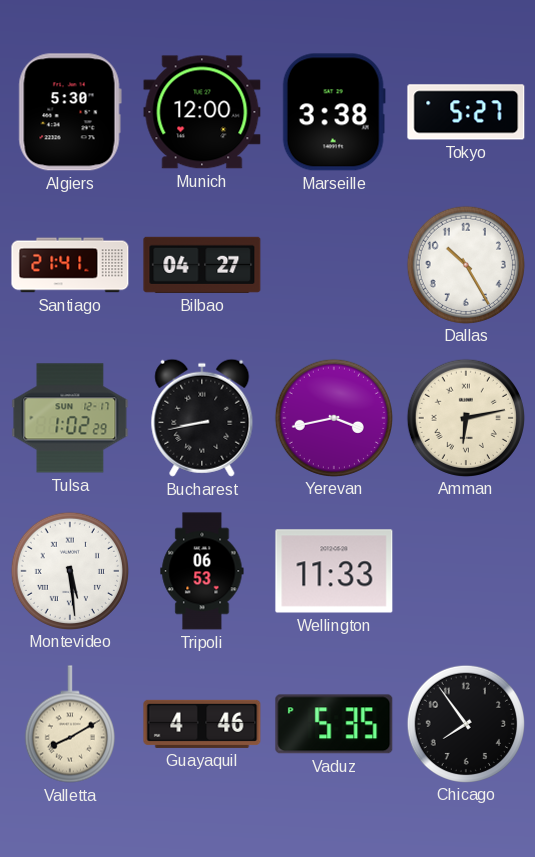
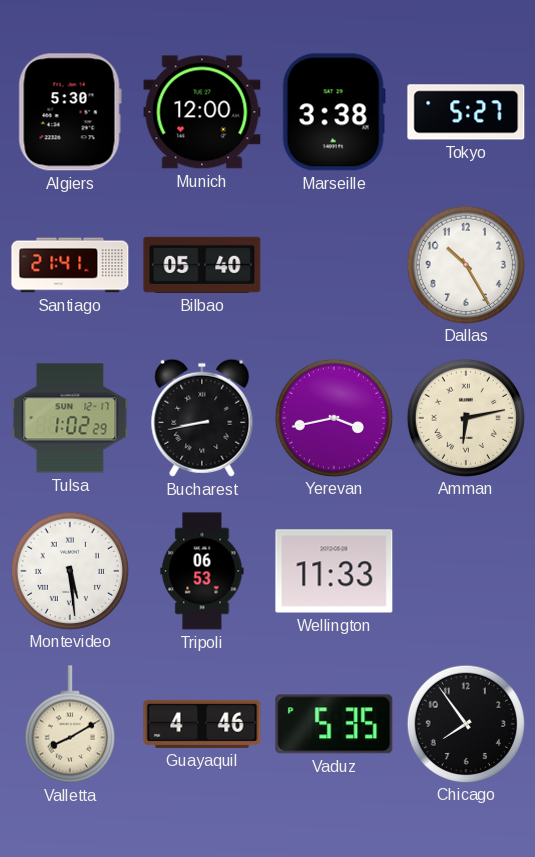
Bilbao: 04:27 -> 05:40 (202, 265)
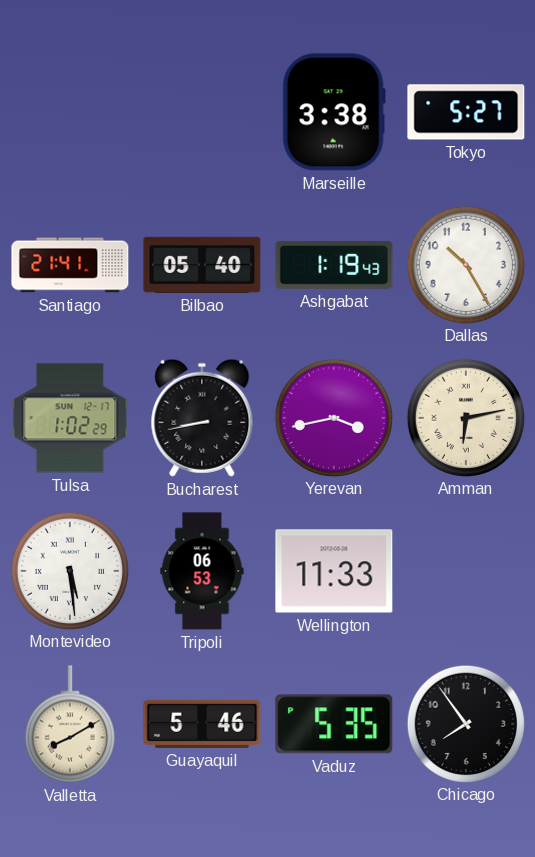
Algiers: 5:30 -> none (70, 112)
Munich: 12:00 -> none (202, 112)
Ashgabat: none -> 1:19 (334, 265)
Guayaquil: 4:46 -> 5:46 (202, 724)
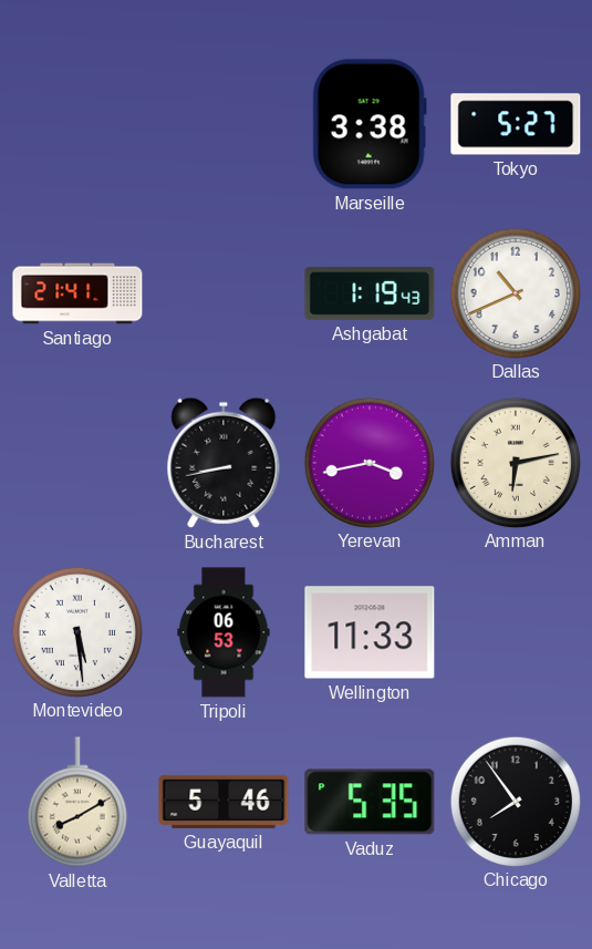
Bilbao: 05:40 -> none (202, 265)
Dallas: 10:25 -> 10:41 (515, 292)
Tulsa: 1:02 -> none (70, 418)
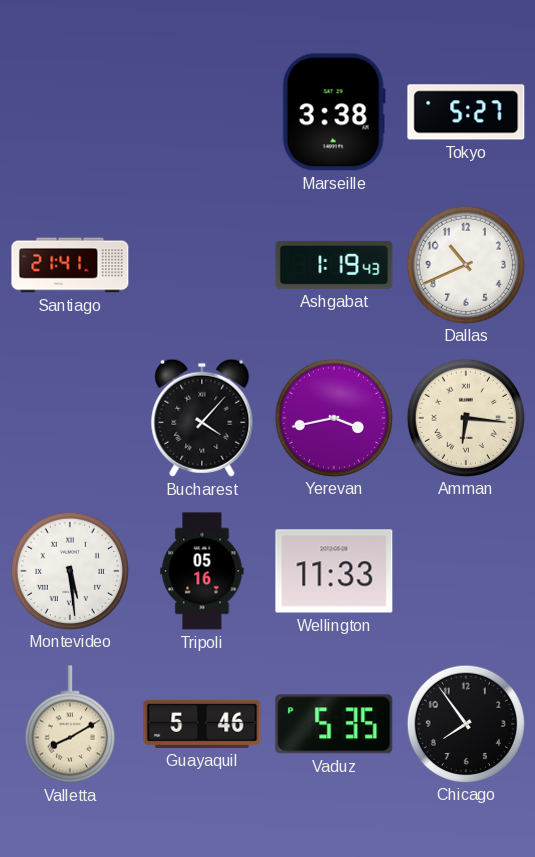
Bucharest: 8:43 -> 4:07 (202, 418)
Amman: 6:13 -> 6:16 (465, 417)
Tripoli: 06:53 -> 05:16 (202, 571)
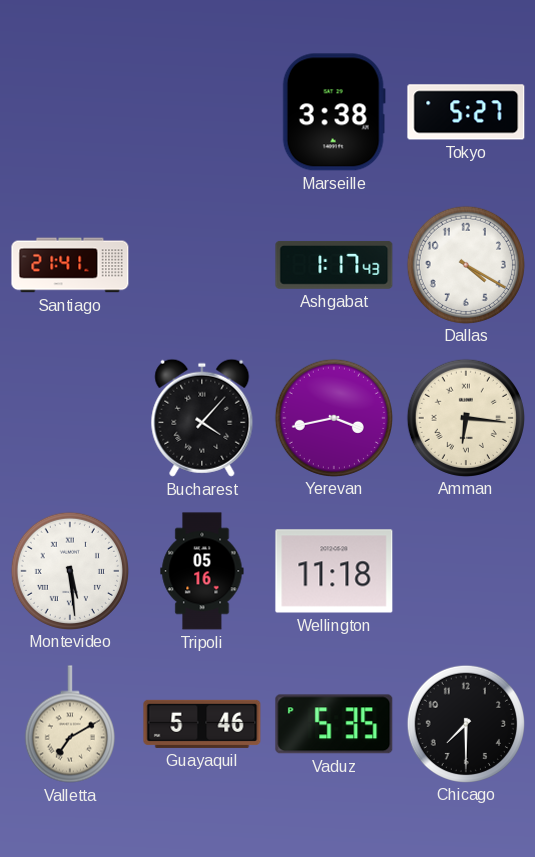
Ashgabat: 1:19 -> 1:17 (334, 265)
Dallas: 10:41 -> 4:20 (465, 264)
Wellington: 11:33 -> 11:18 (334, 571)
Valletta: 8:10 -> 7:10 (70, 724)
Chicago: 7:54 -> 7:30 (465, 723)
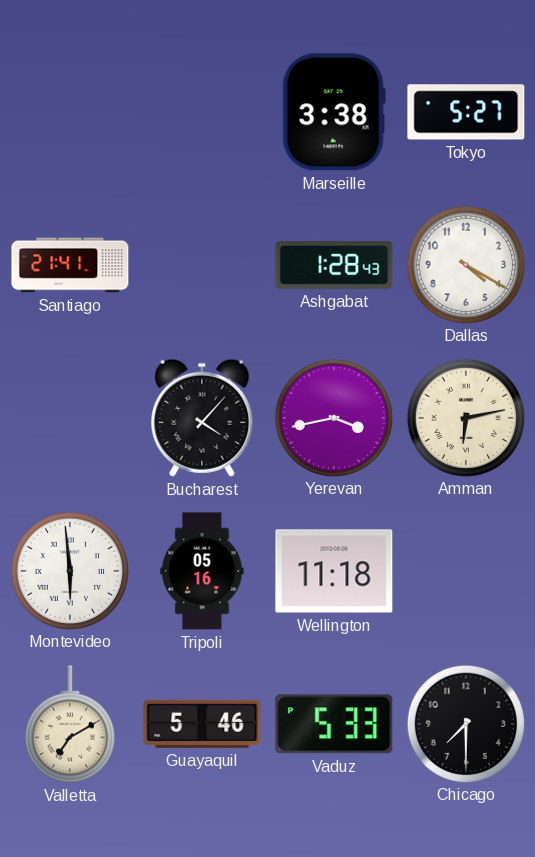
Ashgabat: 1:17 -> 1:28 (334, 265)
Amman: 6:16 -> 6:13 (465, 417)
Montevideo: 5:29 -> 5:59 (69, 570)
Vaduz: 5:35 -> 5:33 (334, 724)
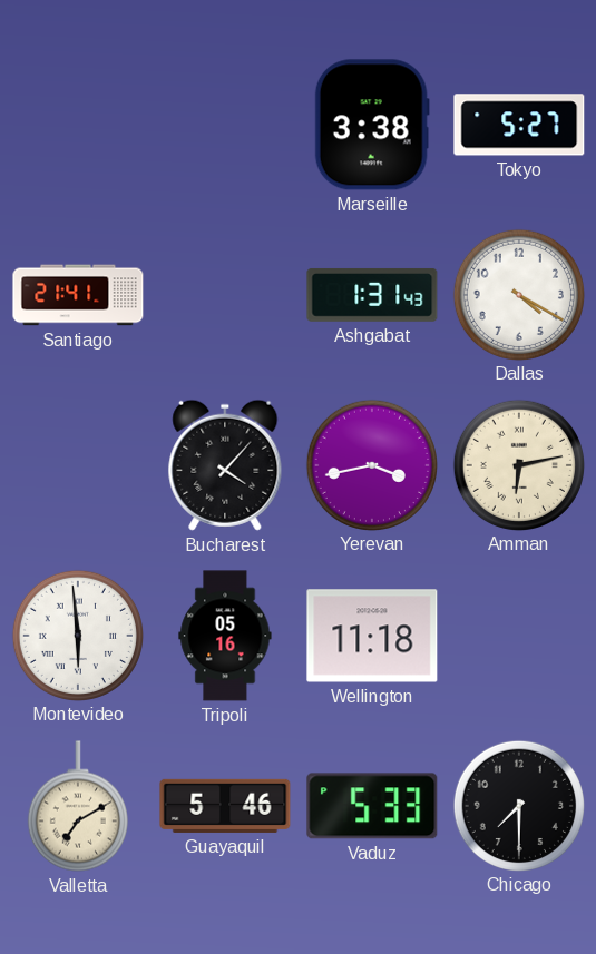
Ashgabat: 1:28 -> 1:31 (372, 295)
